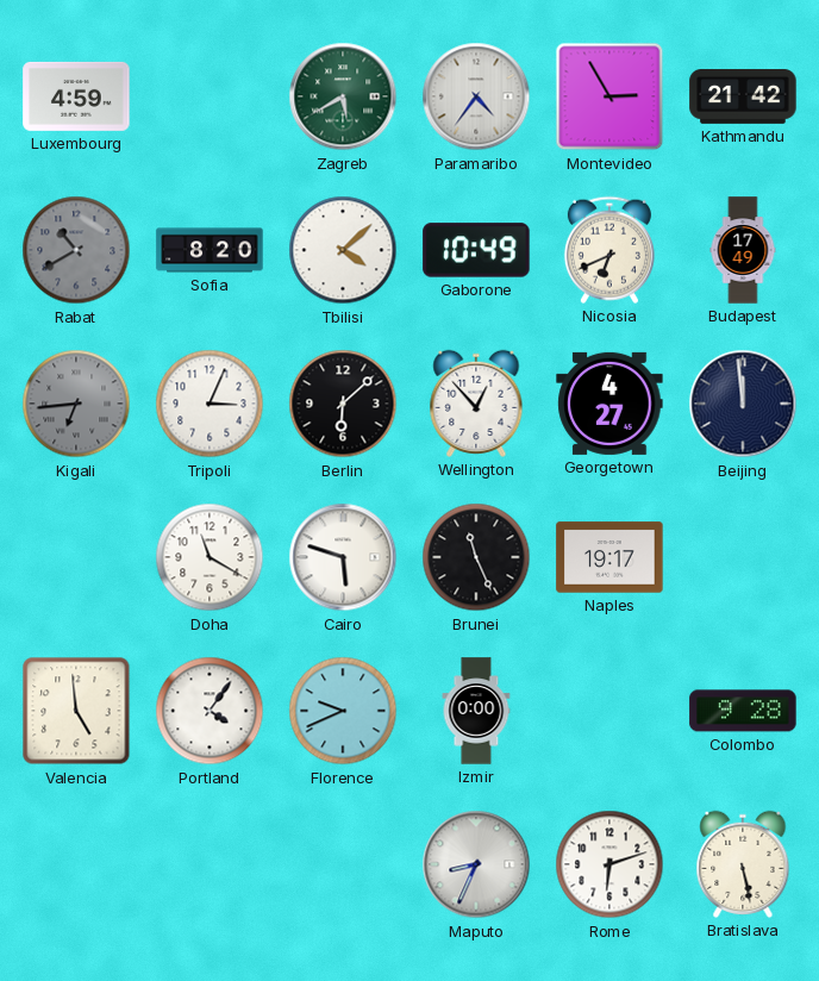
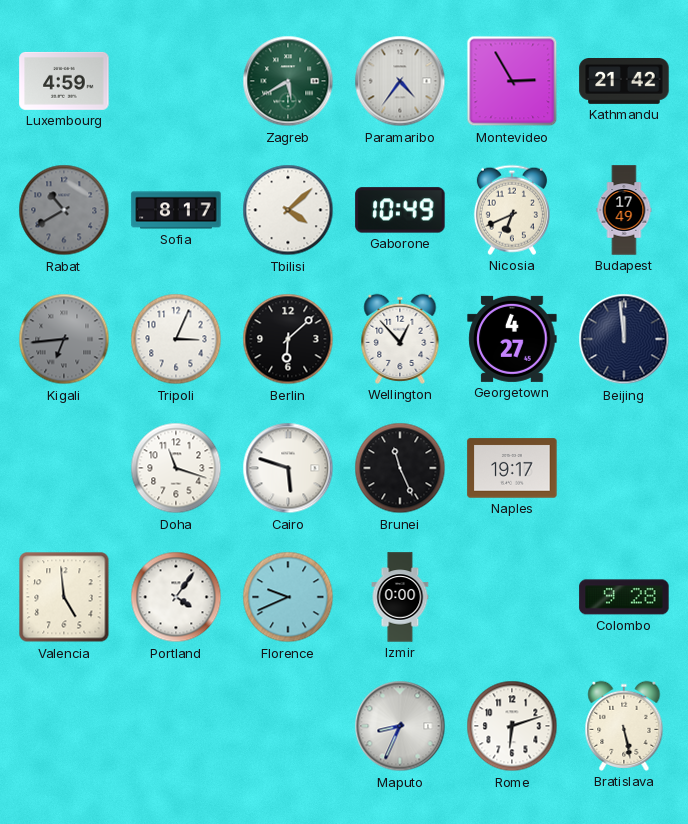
Sofia: 8:20 -> 8:17 (176, 210)
Doha: 11:20 -> 11:18 (176, 468)
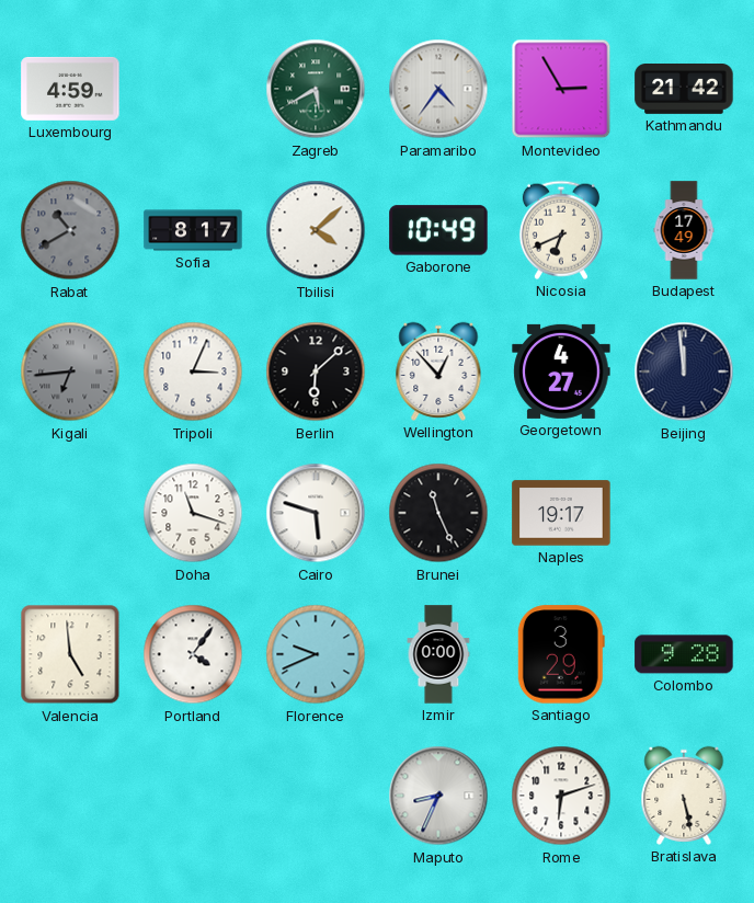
Santiago: none -> 3:29 (561, 654)
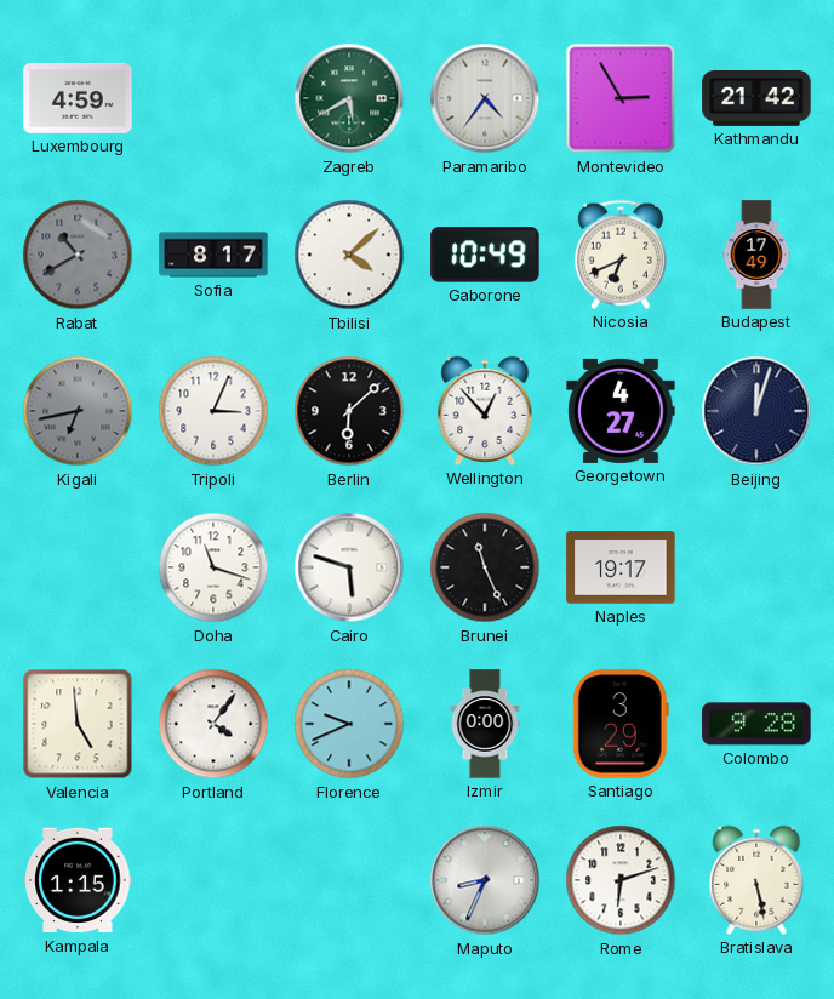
Kigali: 6:44 -> 6:43 (78, 411)
Beijing: 11:59 -> 12:03 (756, 411)
Kampala: none -> 1:15 (78, 880)
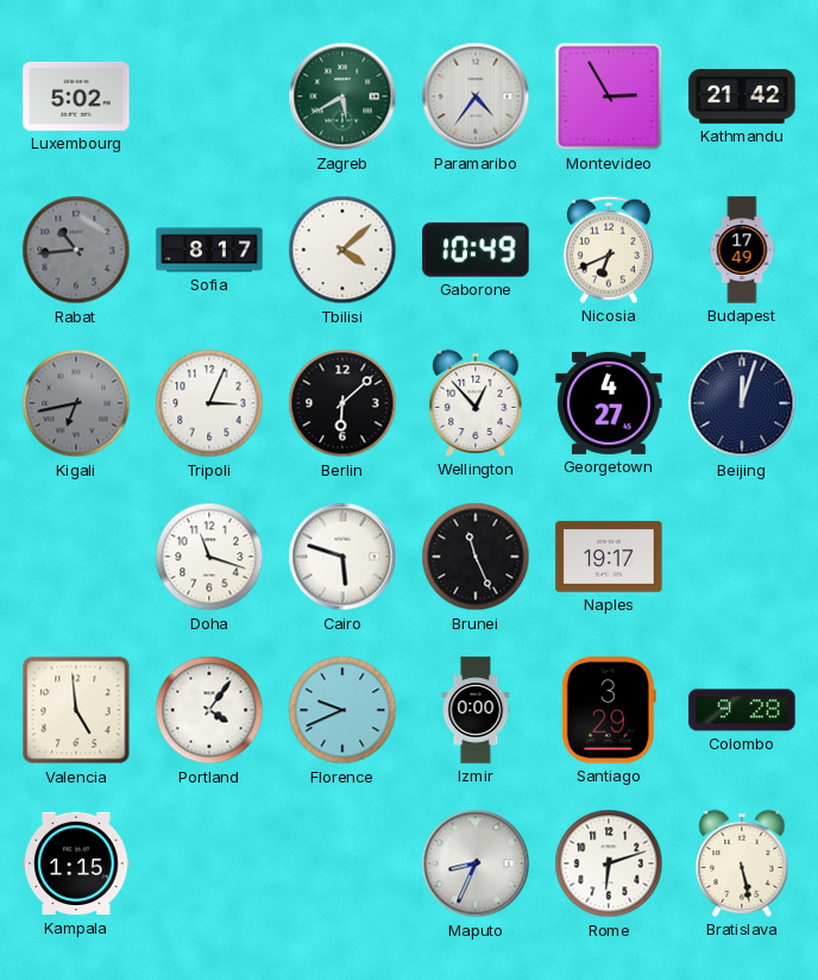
Luxembourg: 4:59 -> 5:02 (76, 96)
Rabat: 10:40 -> 10:44 (76, 250)
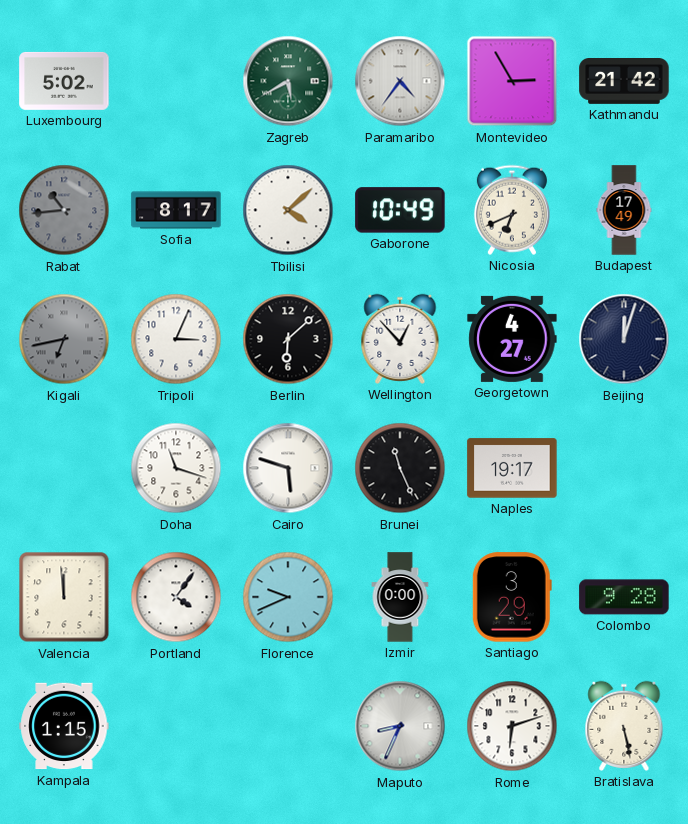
Valencia: 4:59 -> 11:59 (64, 597)
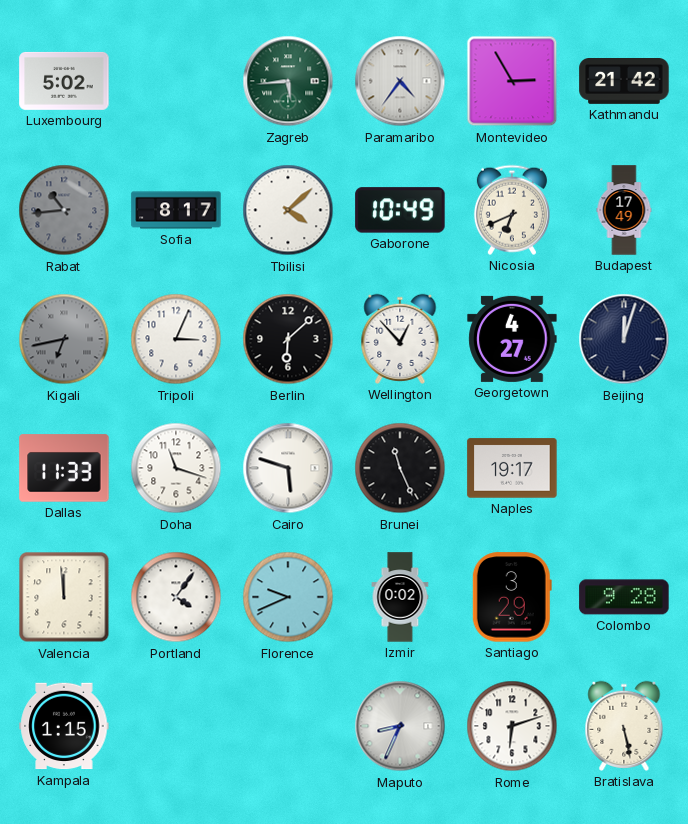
Zagreb: 5:40 -> 5:44 (288, 81)
Dallas: none -> 11:33 (64, 468)
Izmir: 0:00 -> 0:02 (400, 597)
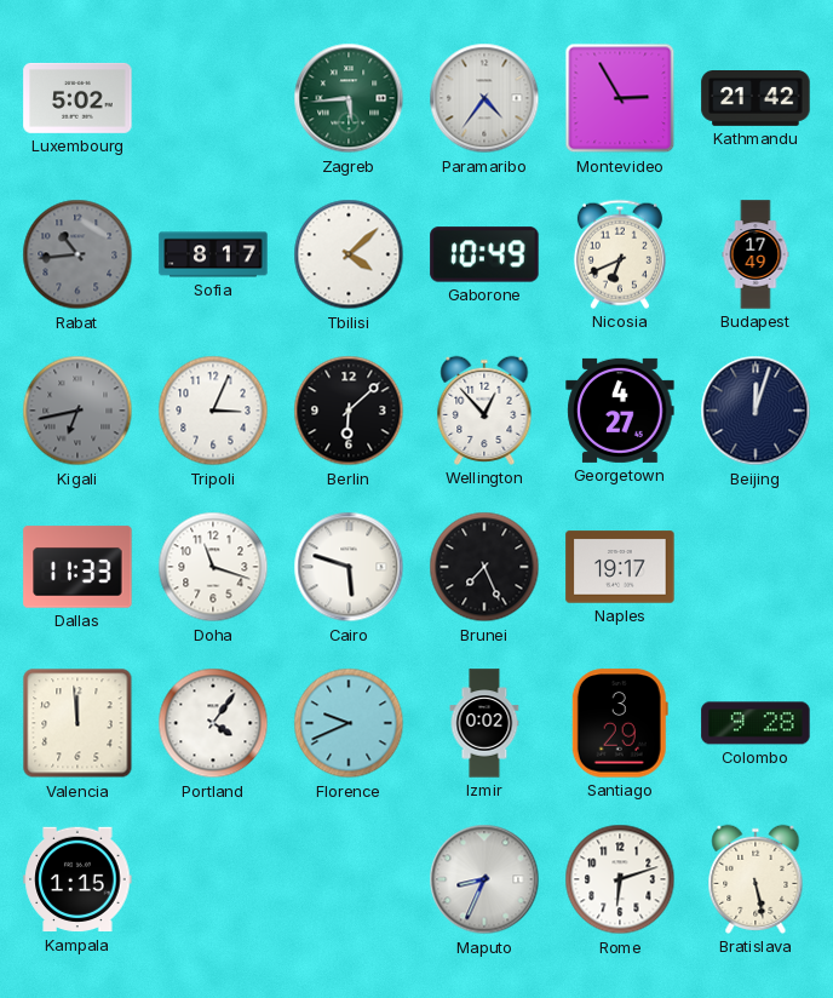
Brunei: 11:26 -> 7:26 (484, 567)
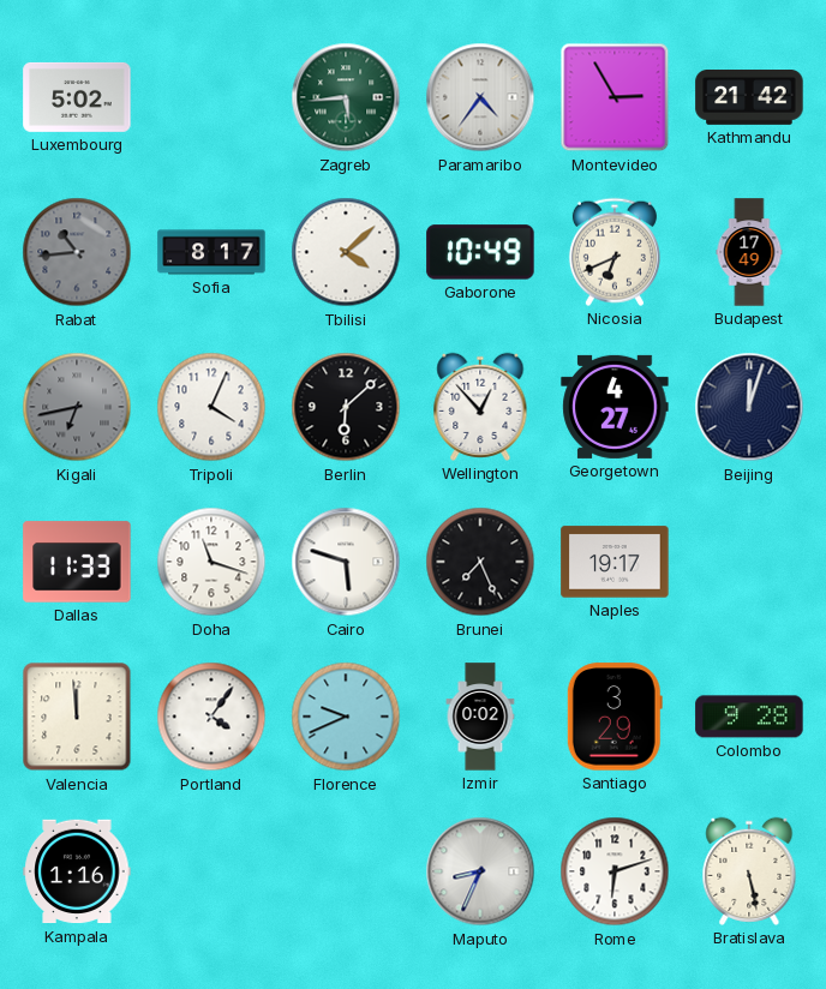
Tripoli: 3:04 -> 4:04 (211, 407)
Kampala: 1:15 -> 1:16 (77, 871)
